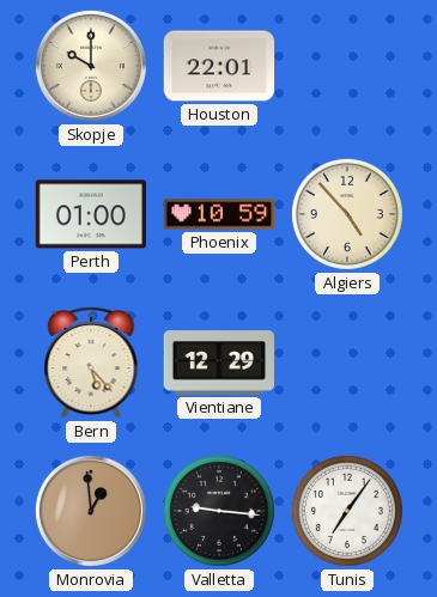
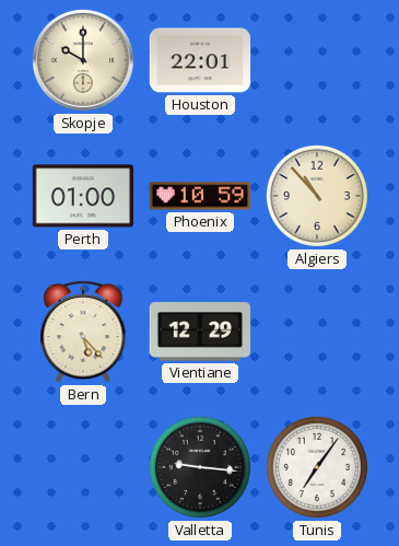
Algiers: 4:53 -> 10:53 (317, 196)
Monrovia: 12:59 -> none (91, 511)
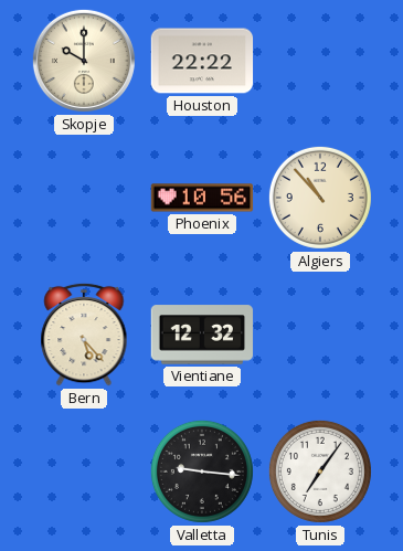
Houston: 22:01 -> 22:22 (202, 61)
Perth: 01:00 -> none (82, 196)
Phoenix: 10:59 -> 10:56 (202, 198)
Vientiane: 12:29 -> 12:32 (202, 335)
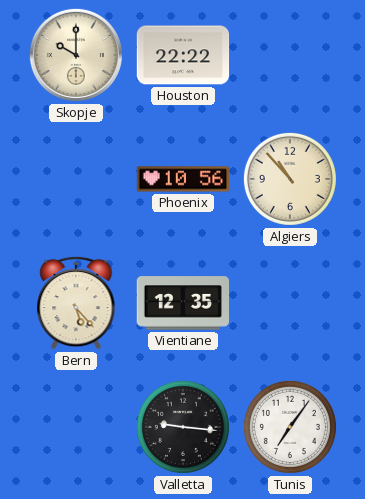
Vientiane: 12:32 -> 12:35 (183, 303)
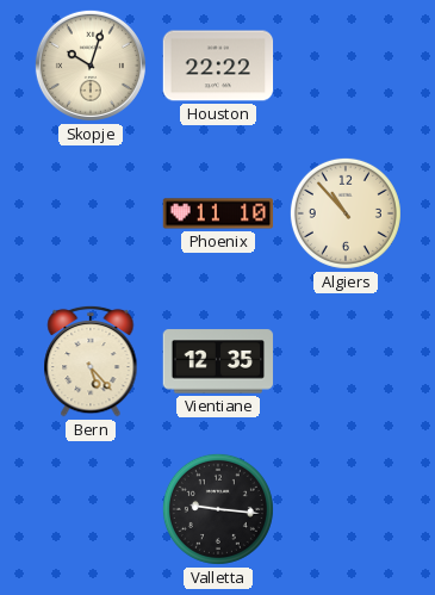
Skopje: 10:00 -> 10:03 (91, 66)
Phoenix: 10:56 -> 11:10 (218, 213)
Tunis: 7:06 -> none (290, 427)
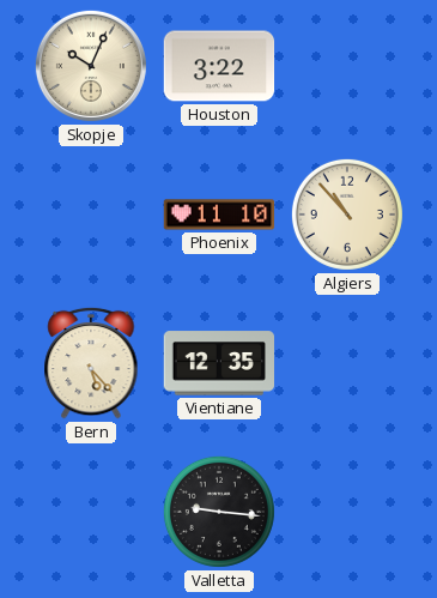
Skopje: 10:03 -> 10:04 (91, 66)
Houston: 22:22 -> 3:22 (219, 66)
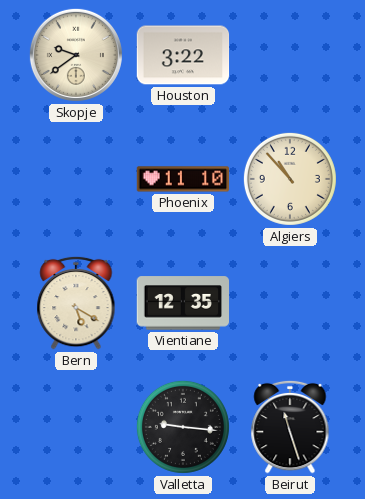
Skopje: 10:04 -> 9:39 (76, 55)
Bern: 5:23 -> 5:20 (76, 303)
Beirut: none -> 11:27 (290, 427)
